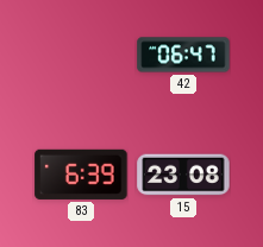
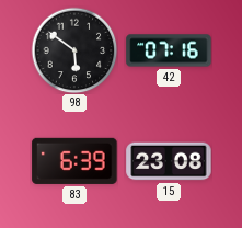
98: none -> 5:51 (74, 50)
42: 06:47 -> 07:16 (169, 50)
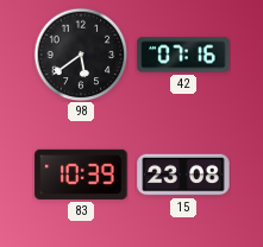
98: 5:51 -> 5:39 (81, 55)
83: 6:39 -> 10:39 (81, 175)
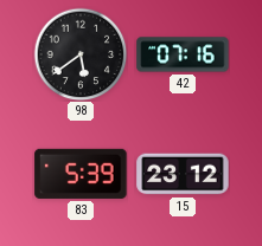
83: 10:39 -> 5:39 (81, 174)
15: 23:08 -> 23:12 (183, 174)
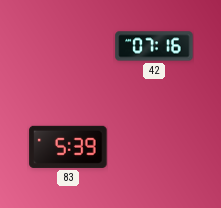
98: 5:39 -> none (81, 54)
15: 23:12 -> none (183, 174)
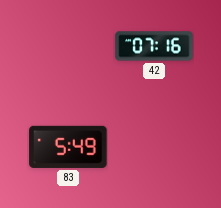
83: 5:39 -> 5:49 (68, 147)
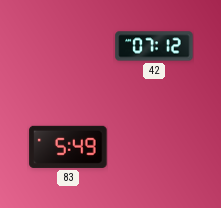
42: 07:16 -> 07:12 (154, 46)
